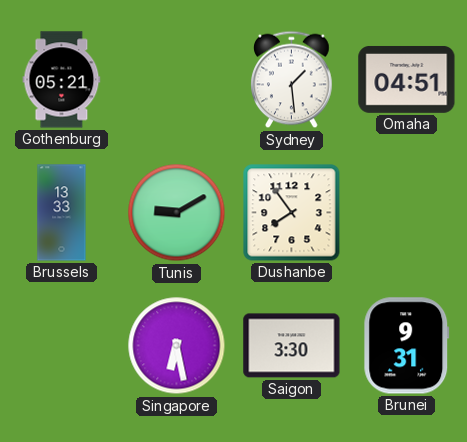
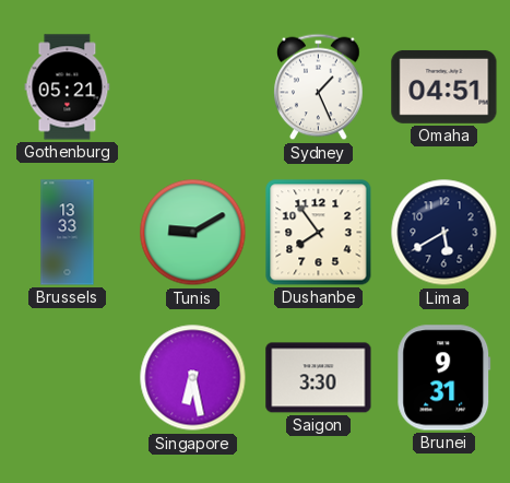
Sydney: 1:29 -> 1:26 (319, 87)
Lima: none -> 5:40 (444, 233)
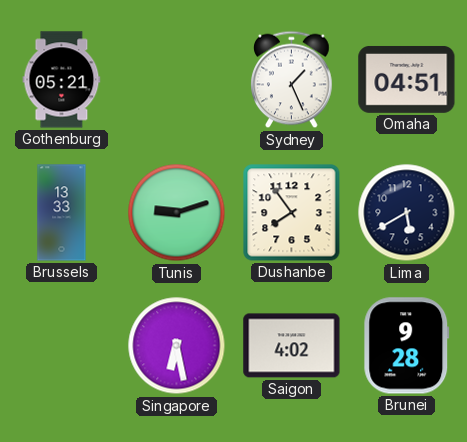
Tunis: 9:10 -> 9:12 (177, 213)
Saigon: 3:30 -> 4:02 (292, 346)
Brunei: 9:31 -> 9:28 (407, 346)
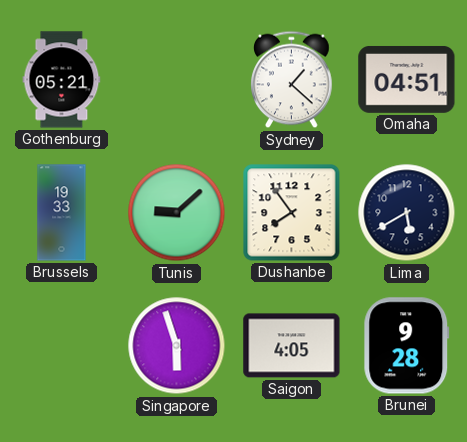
Sydney: 1:26 -> 1:22 (292, 80)
Brussels: 13:33 -> 19:33 (62, 213)
Tunis: 9:12 -> 9:08 (177, 213)
Singapore: 6:28 -> 5:57 (177, 346)
Saigon: 4:02 -> 4:05 (292, 346)
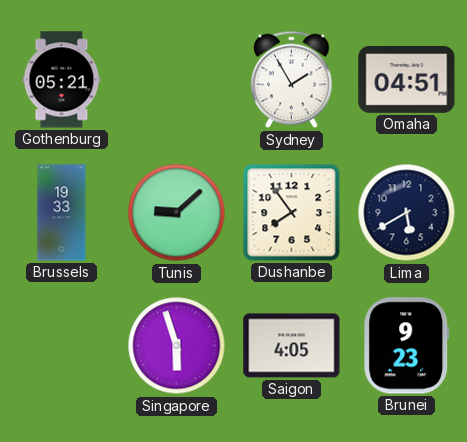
Sydney: 1:22 -> 1:55 (292, 80)
Brunei: 9:28 -> 9:23 (407, 346)
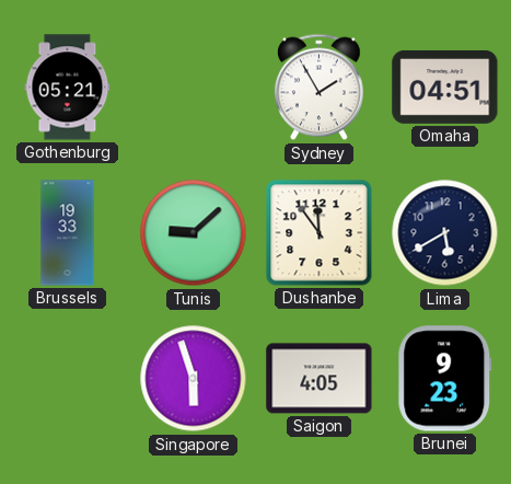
Dushanbe: 7:54 -> 11:54 (320, 233)
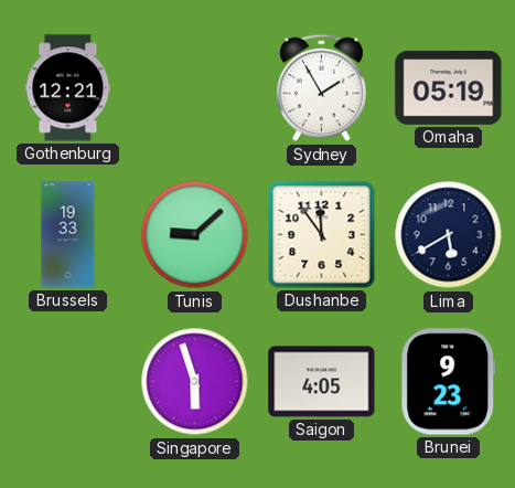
Gothenburg: 05:21 -> 12:21 (68, 88)
Omaha: 04:51 -> 05:19 (449, 87)
